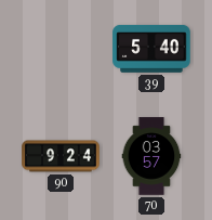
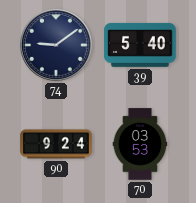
74: none -> 9:09 (56, 45)
70: 03:57 -> 03:53 (140, 144)
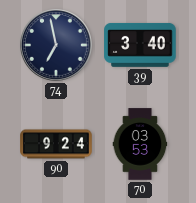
74: 9:09 -> 6:58 (56, 45)
39: 5:40 -> 3:40 (140, 45)
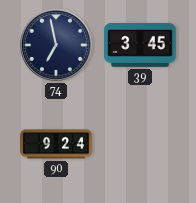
39: 3:40 -> 3:45 (140, 45)
70: 03:53 -> none (140, 144)
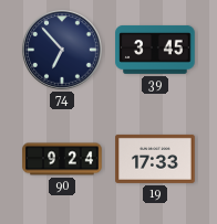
74: 6:58 -> 6:53 (62, 50)
19: none -> 17:33 (155, 159)
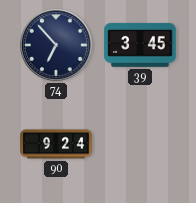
19: 17:33 -> none (155, 159)
